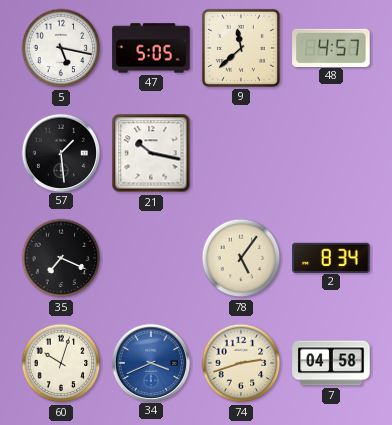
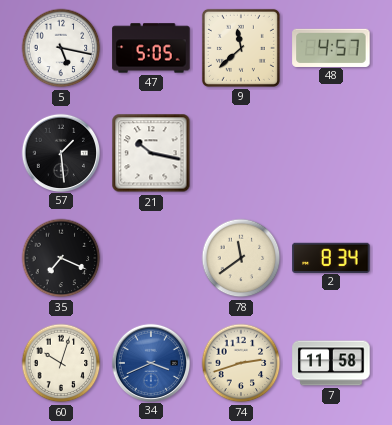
78: 5:06 -> 11:39 (241, 258)
7: 04:58 -> 11:58 (331, 363)
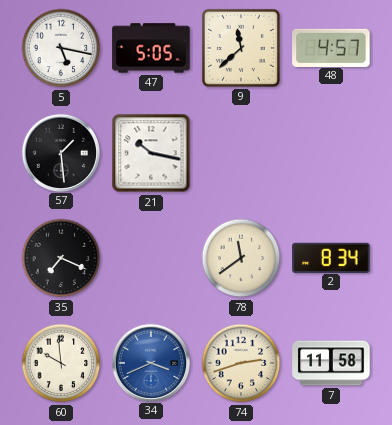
60: 10:03 -> 9:59 (61, 363)
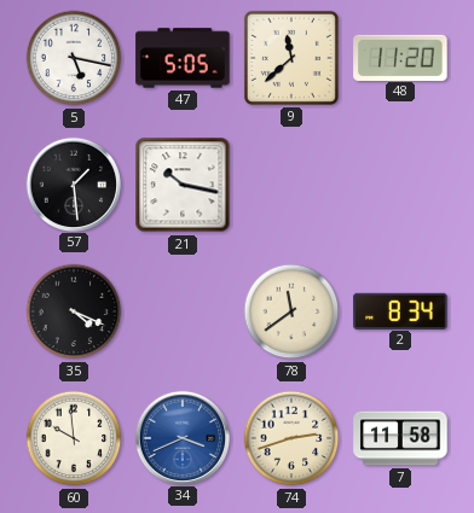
48: 4:57 -> 11:20 (400, 57)
35: 7:19 -> 4:19 (74, 311)
